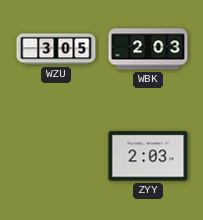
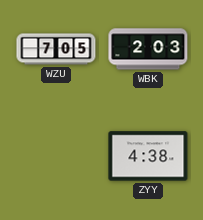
WZU: 3:05 -> 7:05 (56, 49)
ZYY: 2:03 -> 4:38 (148, 156)
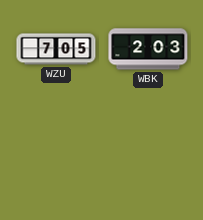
ZYY: 4:38 -> none (148, 156)
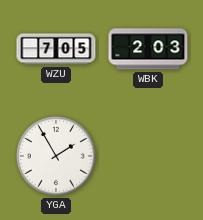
YGA: none -> 1:55 (56, 156)
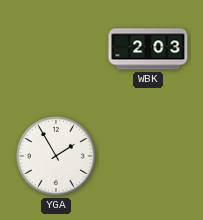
WZU: 7:05 -> none (56, 49)
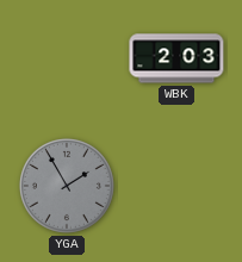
YGA dial: white -> grey (67, 186)
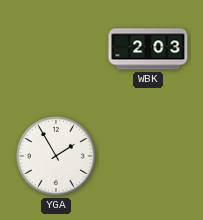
YGA dial: grey -> white (56, 156)
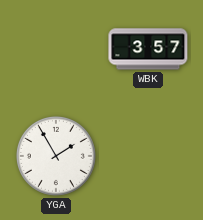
WBK: 2:03 -> 3:57 (148, 49)
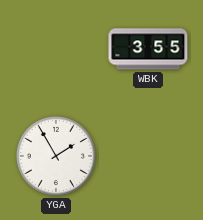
WBK: 3:57 -> 3:55 (148, 49)
